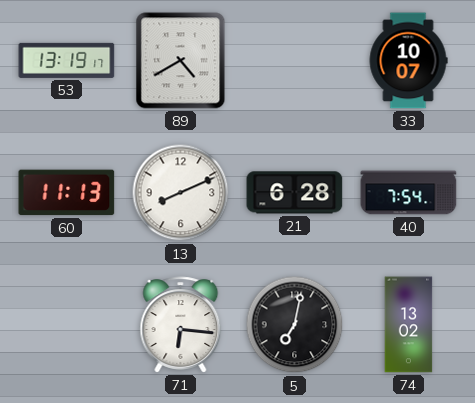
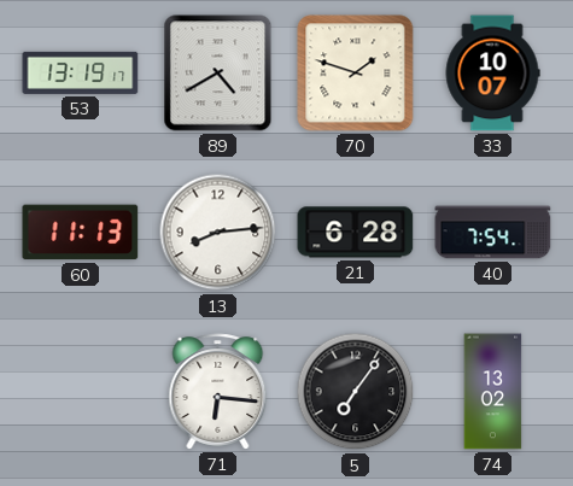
70: none -> 1:48 (356, 74)
13: 8:11 -> 8:14 (218, 233)
5: 7:02 -> 7:06 (356, 392)
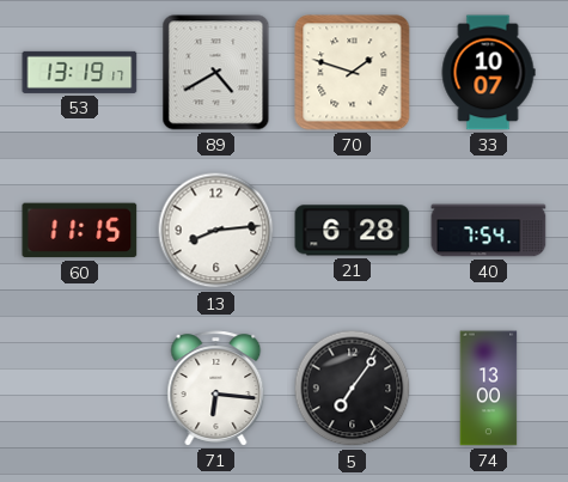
60: 11:13 -> 11:15 (80, 231)
74: 13:02 -> 13:00 (489, 389)
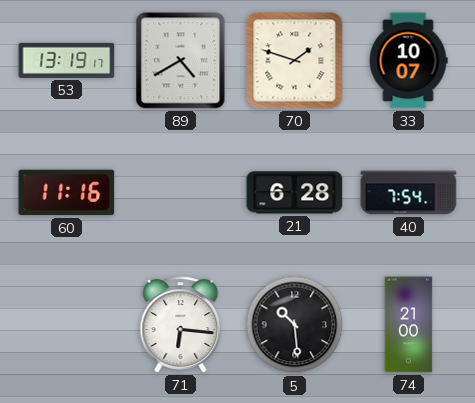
60: 11:15 -> 11:16 (67, 193)
13: 8:14 -> none (216, 231)
5: 7:06 -> 10:29 (295, 325)
74: 13:00 -> 21:00 (409, 325)
